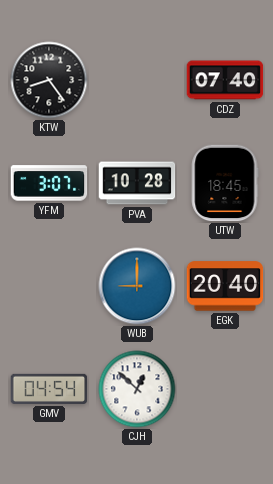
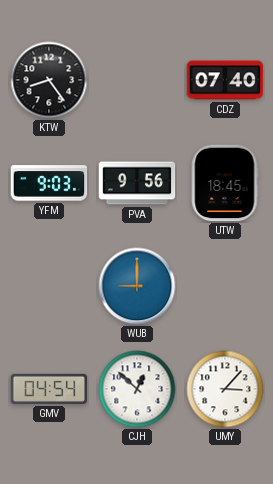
YFM: 3:07 -> 9:03 (49, 183)
PVA: 10:28 -> 9:56 (137, 183)
EGK: 20:40 -> none (225, 286)
UMY: none -> 3:07 (225, 389)
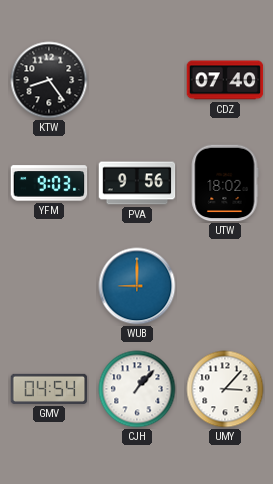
UTW: 18:45 -> 18:02 (225, 183)
CJH: 12:52 -> 1:07 (137, 389)
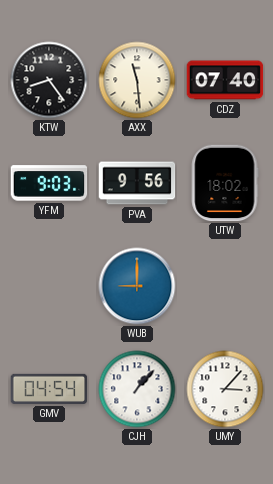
AXX: none -> 11:29 (137, 80)
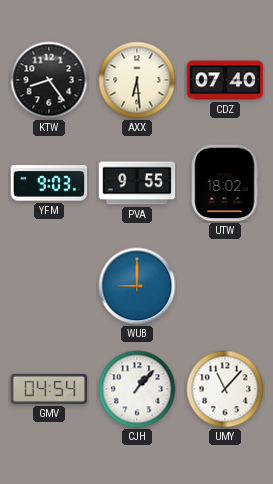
AXX: 11:29 -> 6:29 (137, 80)
PVA: 9:56 -> 9:55 (137, 183)
UMY: 3:07 -> 11:07 (225, 389)
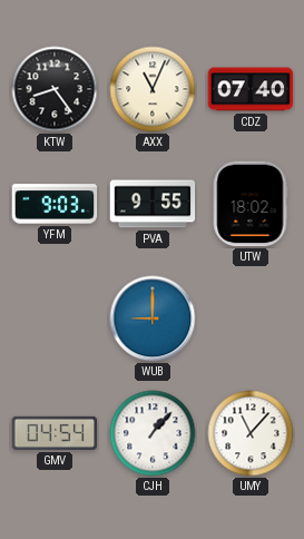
AXX: 6:29 -> 11:04 (153, 89)
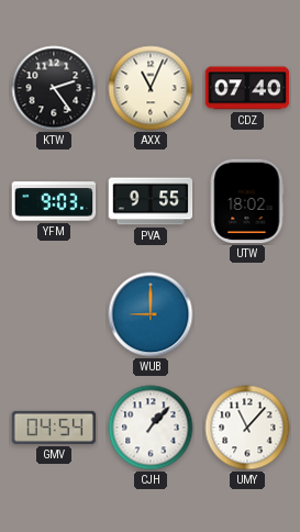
KTW: 8:24 -> 2:24 (54, 88)
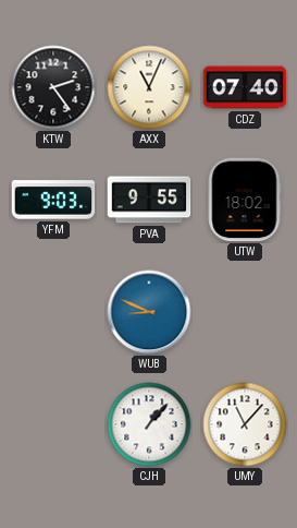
WUB: 9:00 -> 8:49 (149, 312)
GMV: 04:54 -> none (54, 428)
